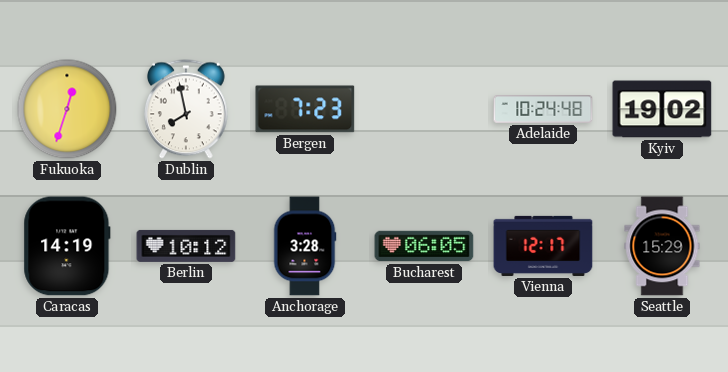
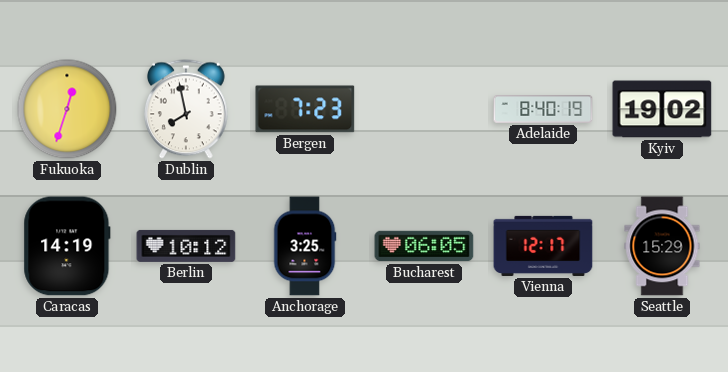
Adelaide: 10:24 -> 8:40 (543, 109)
Anchorage: 3:28 -> 3:25 (305, 246)
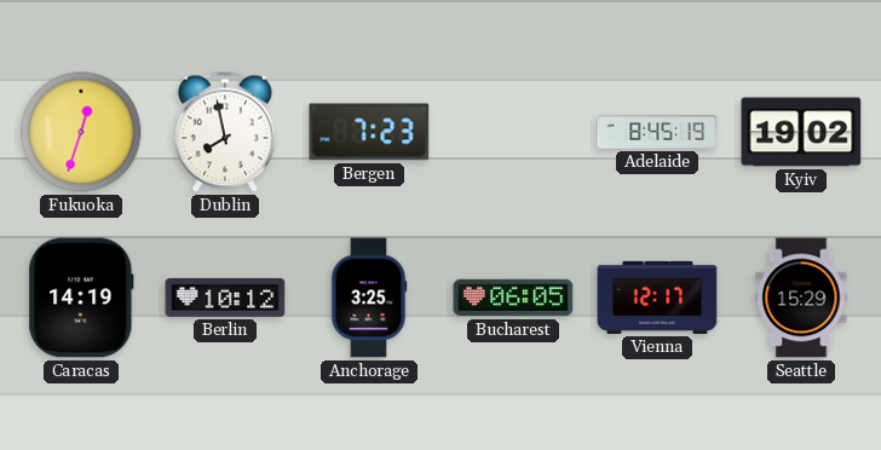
Adelaide: 8:40 -> 8:45 (657, 132)
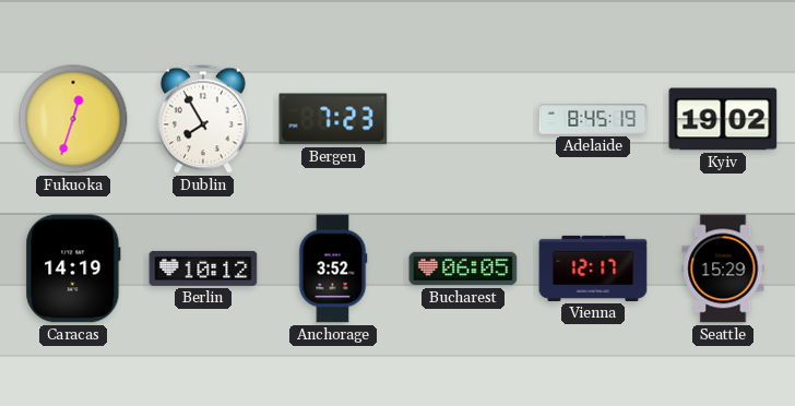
Dublin: 7:58 -> 7:55 (203, 119)
Anchorage: 3:25 -> 3:52 (333, 268)
